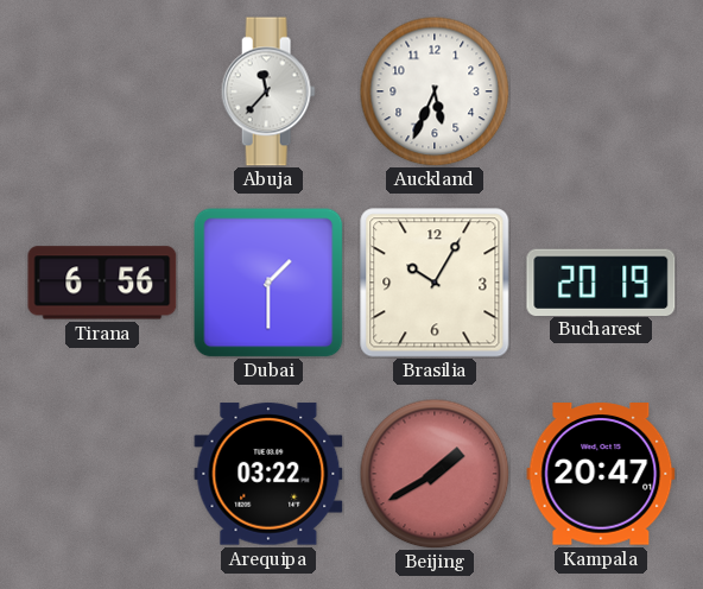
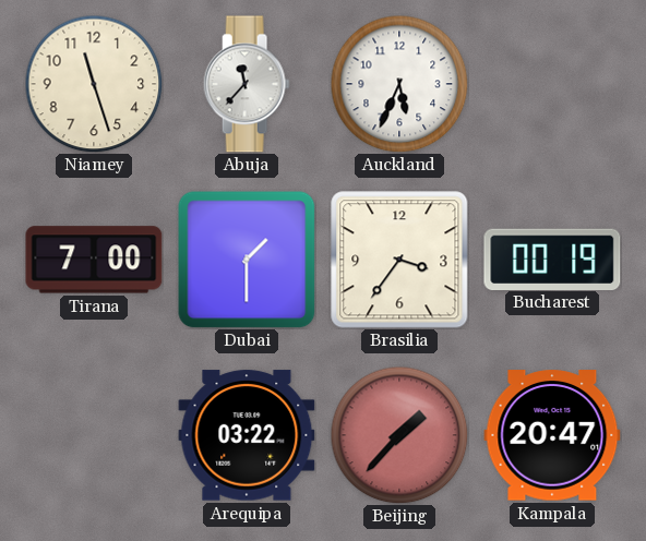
Niamey: none -> 11:27 (94, 84)
Tirana: 6:56 -> 7:00 (94, 260)
Brasilia: 10:05 -> 3:36 (399, 260)
Bucharest: 20:19 -> 00:19 (552, 259)
Beijing: 1:40 -> 1:37 (399, 435)
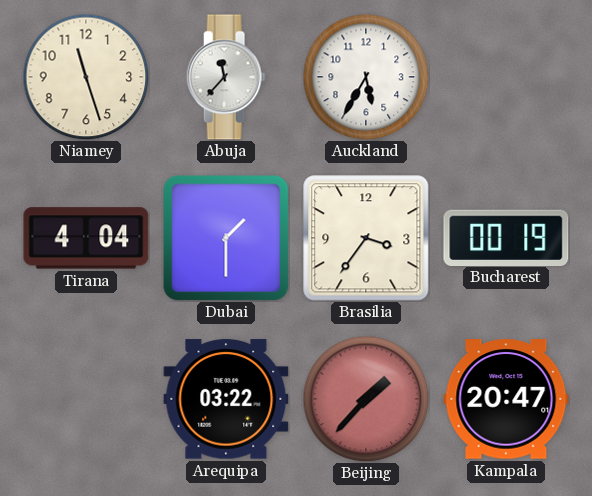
Auckland: 5:34 -> 5:35 (366, 77)
Tirana: 7:00 -> 4:04 (86, 238)
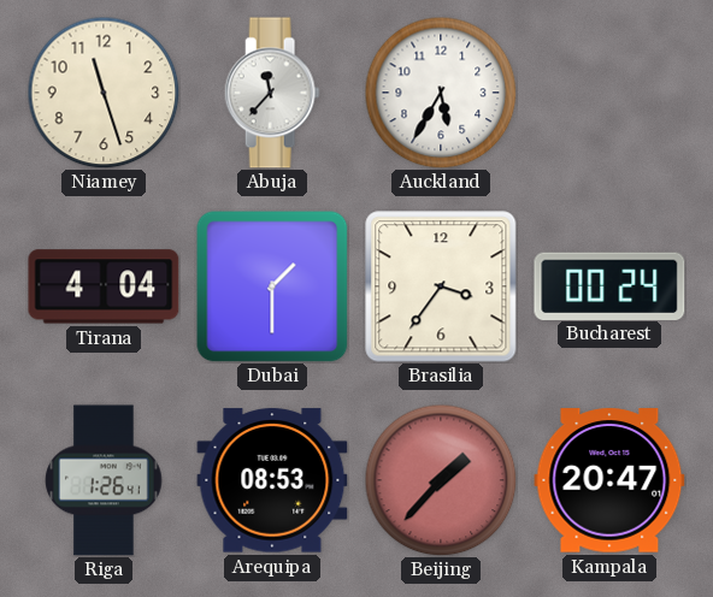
Bucharest: 00:19 -> 00:24 (609, 285)
Riga: none -> 1:26 (104, 480)
Arequipa: 03:22 -> 08:53 (272, 480)
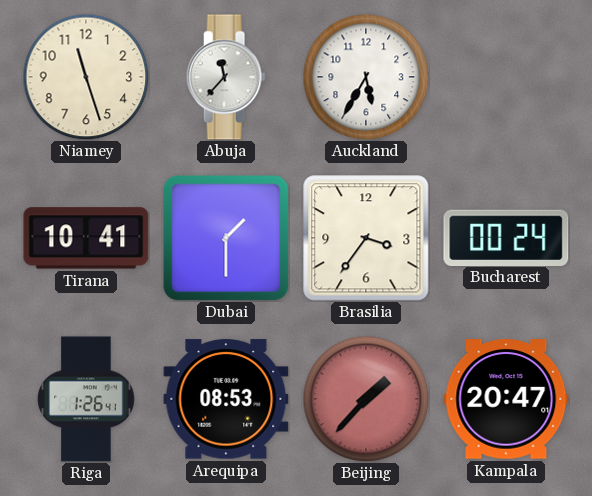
Tirana: 4:04 -> 10:41 (86, 238)
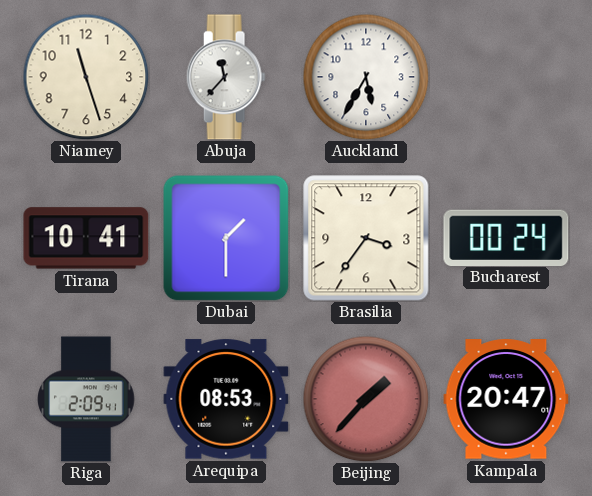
Riga: 1:26 -> 2:09 (86, 399)
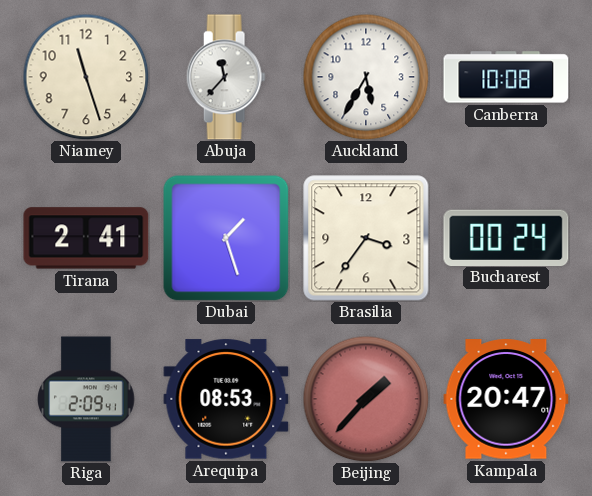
Canberra: none -> 10:08 (506, 77)
Tirana: 10:41 -> 2:41 (86, 238)
Dubai: 1:30 -> 1:27 (226, 238)
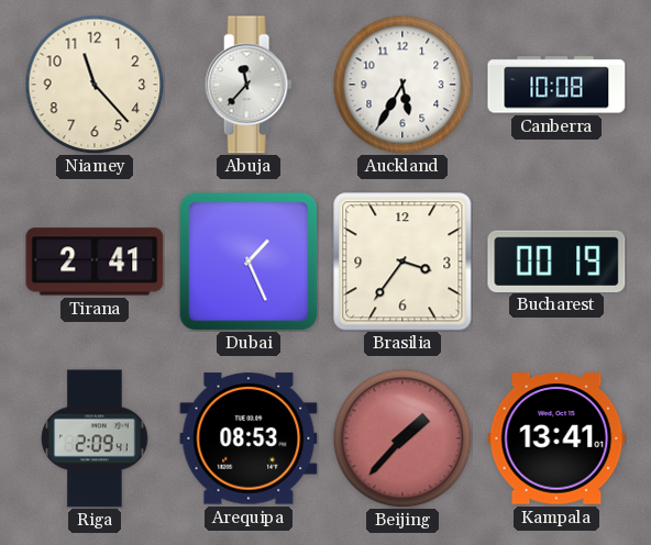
Niamey: 11:27 -> 11:23 (95, 85)
Dubai: 1:27 -> 1:26 (249, 262)
Bucharest: 00:24 -> 00:19 (556, 260)
Kampala: 20:47 -> 13:41 (556, 438)
